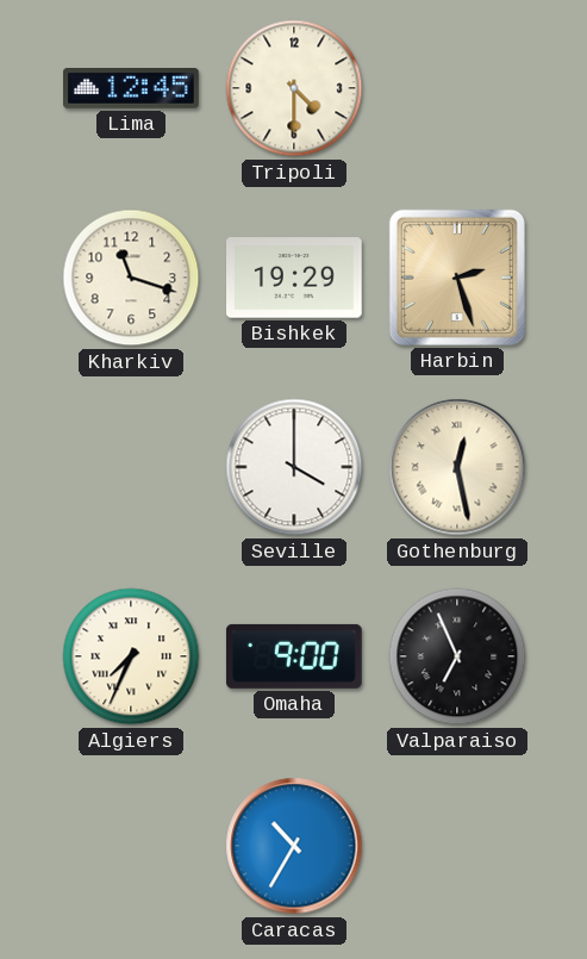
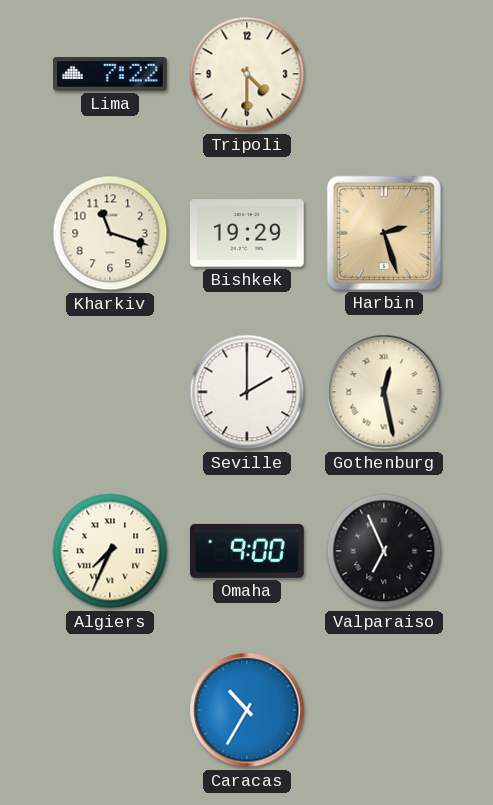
Lima: 12:45 -> 7:22 (111, 75)
Seville: 4:00 -> 2:00 (247, 392)
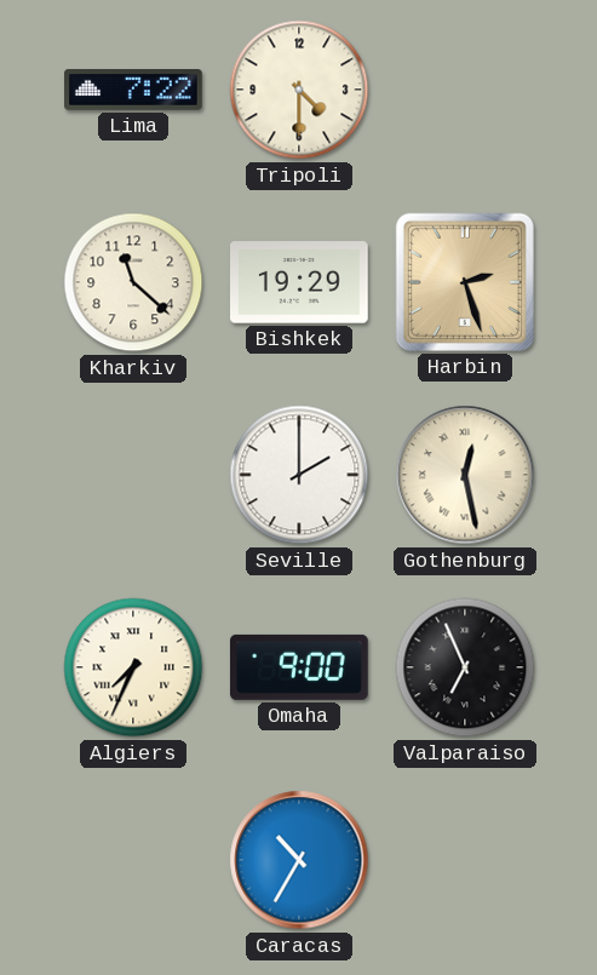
Kharkiv: 11:18 -> 11:22 (133, 282)
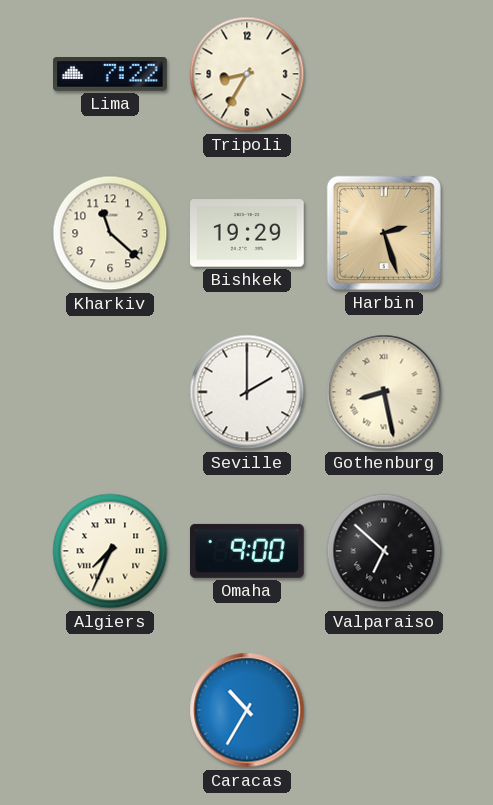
Tripoli: 4:30 -> 8:35 (247, 74)
Gothenburg: 12:28 -> 8:28 (384, 392)
Valparaiso: 6:56 -> 6:52 (384, 551)
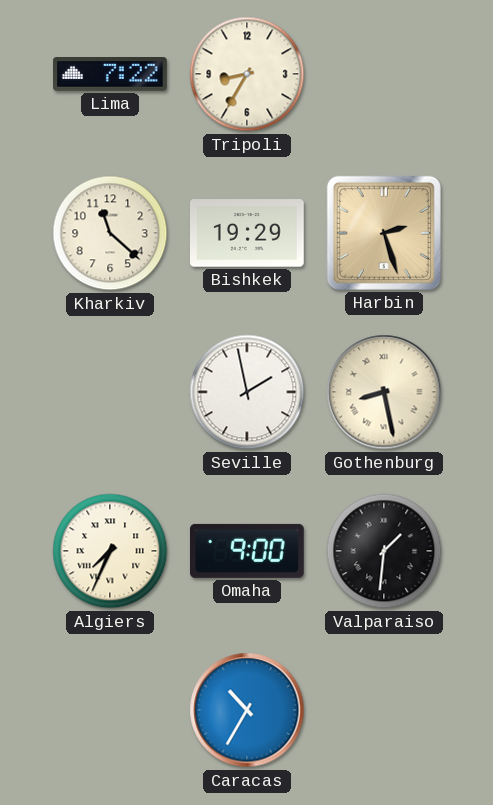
Seville: 2:00 -> 1:58 (247, 392)
Valparaiso: 6:52 -> 1:31 (384, 551)
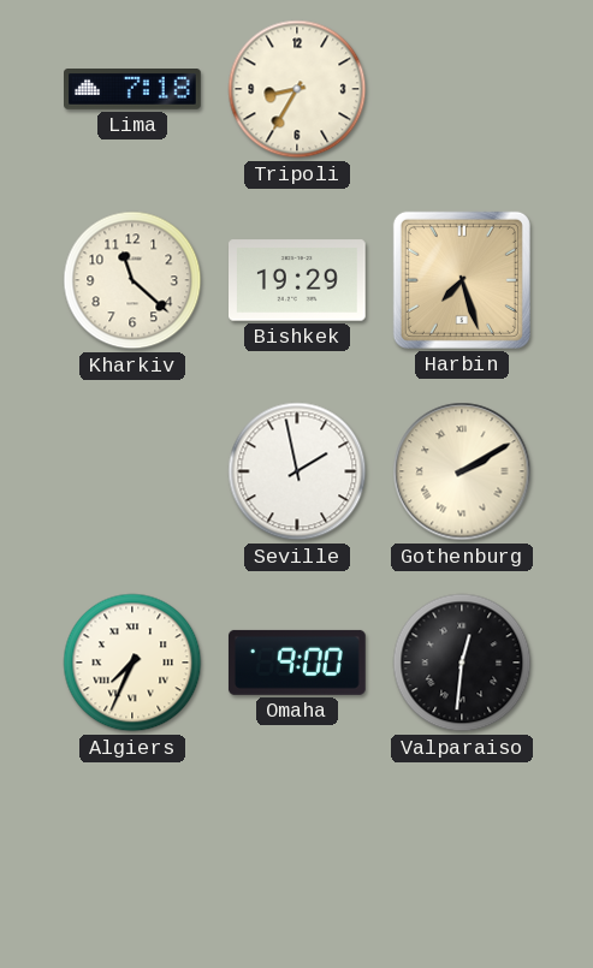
Lima: 7:22 -> 7:18 (134, 90)
Harbin: 2:27 -> 7:27 (462, 280)
Gothenburg: 8:28 -> 2:10 (462, 471)
Valparaiso: 1:31 -> 12:31 (462, 663)
Caracas: 10:35 -> none (247, 710)
